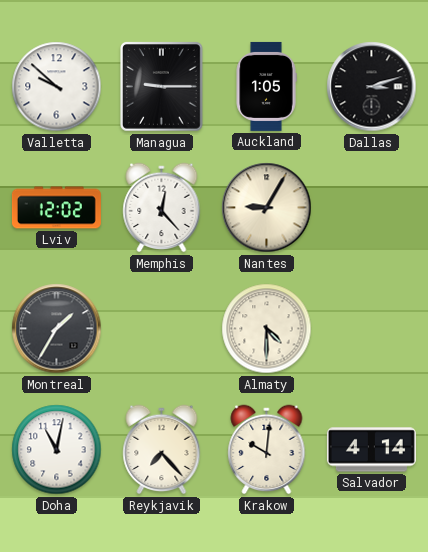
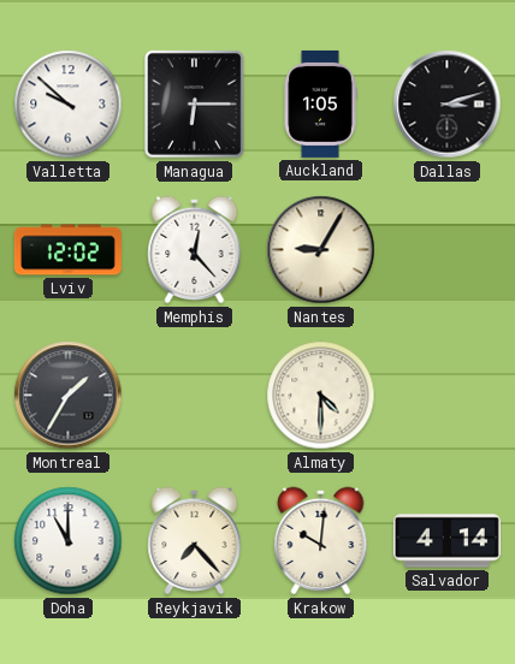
Managua: 9:15 -> 6:15 (195, 105)
Doha: 11:02 -> 11:00 (69, 541)
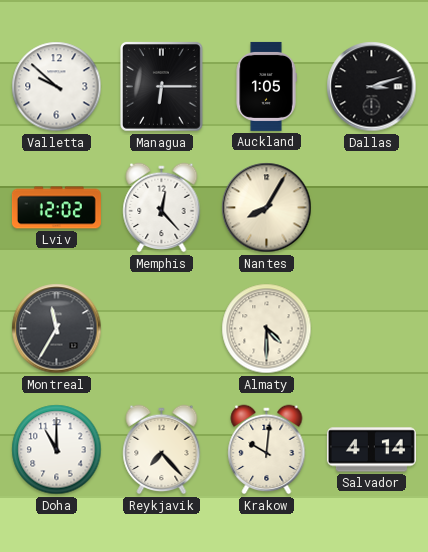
Nantes: 9:05 -> 8:05 (267, 208)
Montreal: 1:35 -> 11:35 (57, 329)
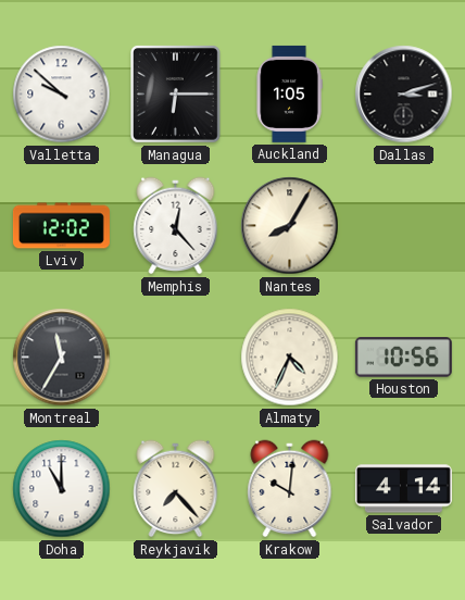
Almaty: 4:30 -> 4:34 (290, 358)
Houston: none -> 10:56 (403, 358)
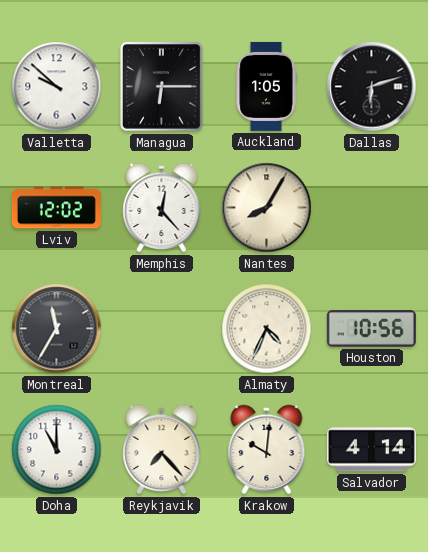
Dallas: 3:12 -> 6:12 (372, 87)
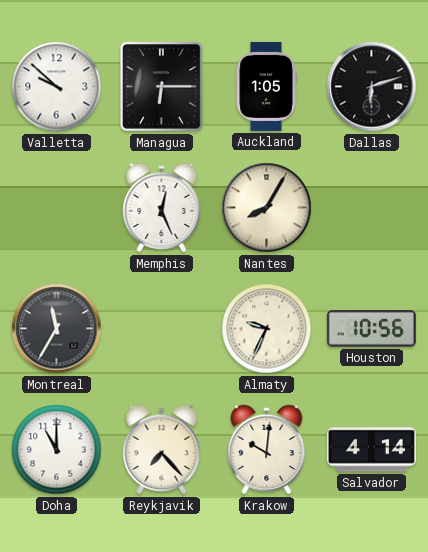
Lviv: 12:02 -> none (56, 208)
Memphis: 12:23 -> 12:26 (162, 208)
Almaty: 4:34 -> 9:34 (267, 329)
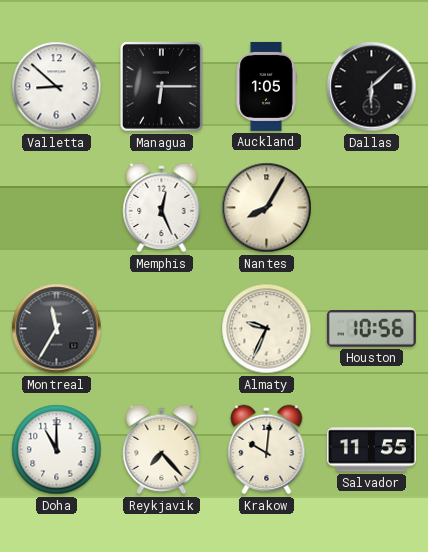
Valletta: 9:52 -> 8:52 (57, 87)
Dallas: 6:12 -> 6:08 (372, 87)
Salvador: 4:14 -> 11:55 (371, 450)
